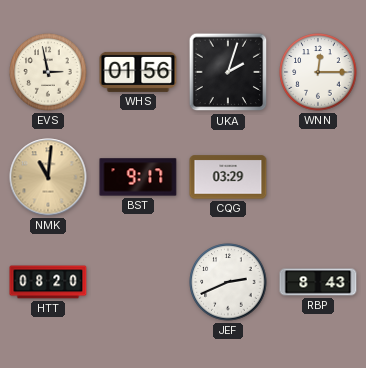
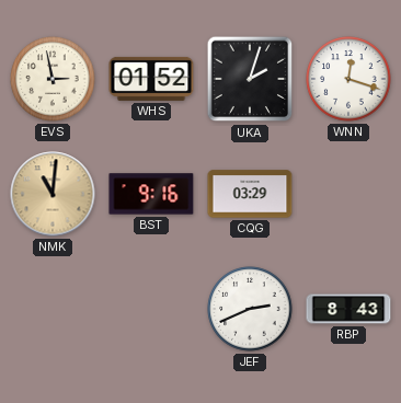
WHS: 01:56 -> 01:52 (151, 79)
WNN: 12:15 -> 12:18 (348, 79)
BST: 9:17 -> 9:16 (151, 194)
HTT: 08:20 -> none (48, 282)
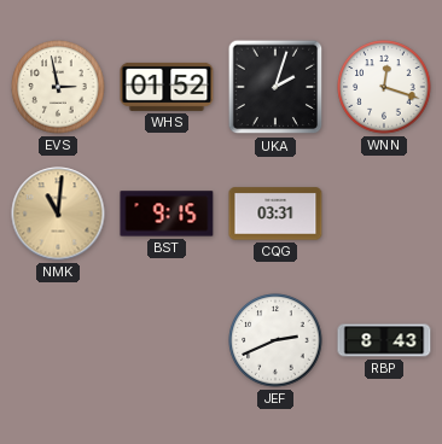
BST: 9:16 -> 9:15 (167, 214)
CQG: 03:29 -> 03:31 (275, 214)
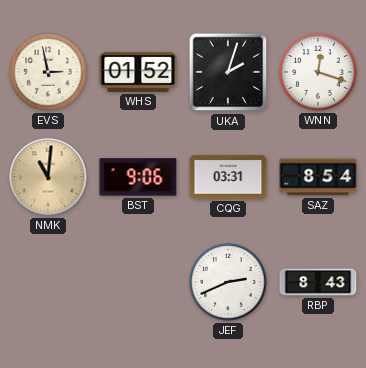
BST: 9:15 -> 9:06 (138, 177)
SAZ: none -> 8:54 (318, 177)
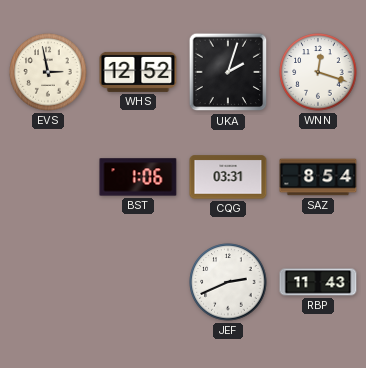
WHS: 01:52 -> 12:52 (138, 72)
NMK: 11:01 -> none (48, 177)
BST: 9:06 -> 1:06 (138, 177)
RBP: 8:43 -> 11:43 (318, 282)
